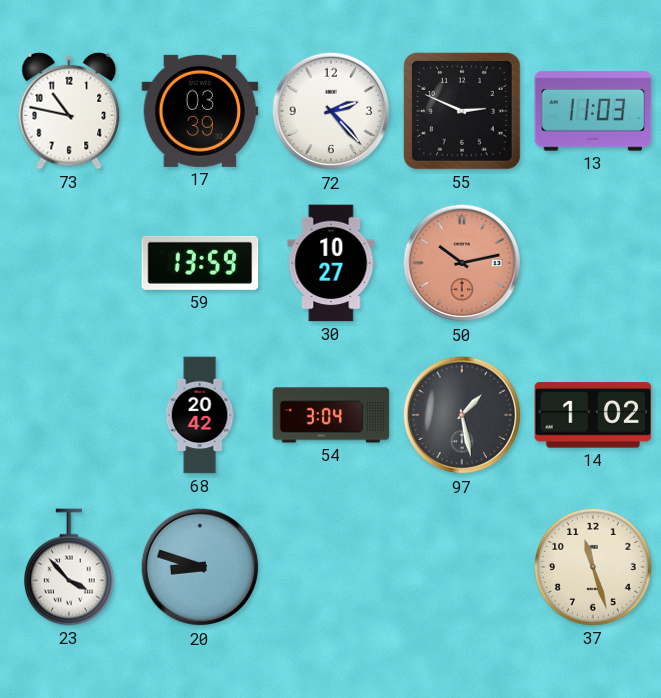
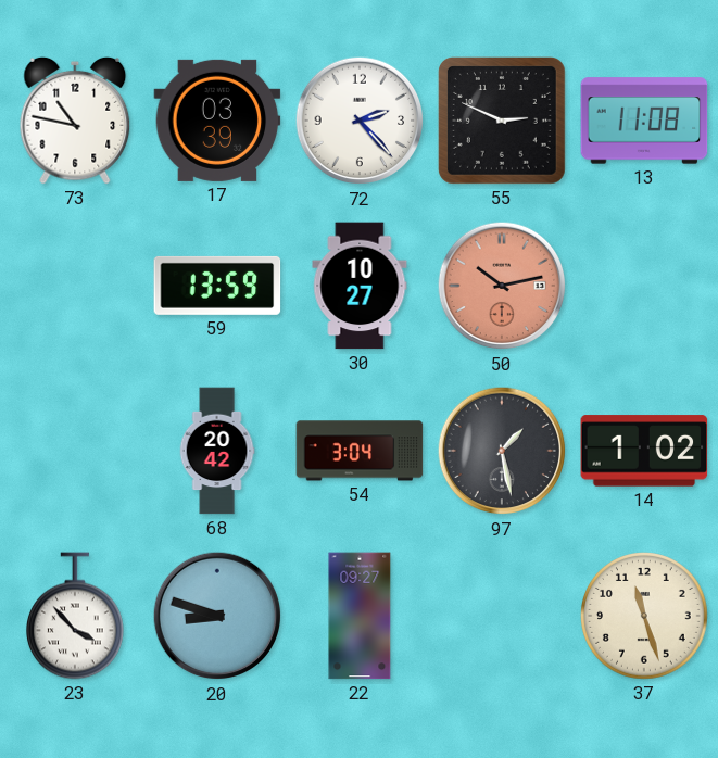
13: 11:03 -> 11:08 (644, 121)
22: none -> 09:27 (360, 616)
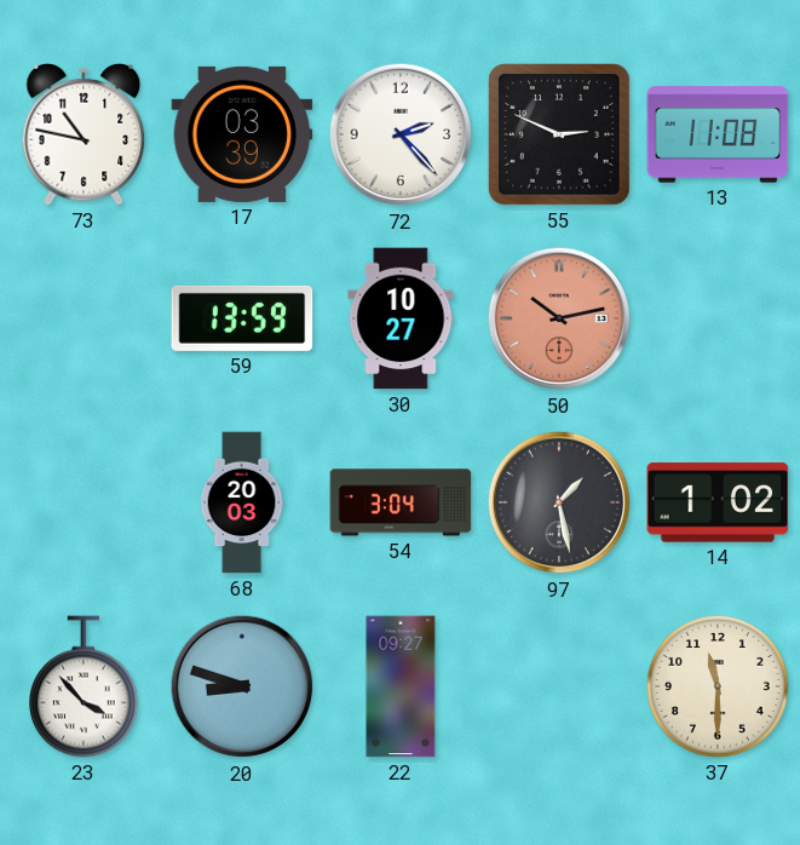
68: 20:42 -> 20:03 (242, 502)
37: 11:27 -> 11:30 (719, 688)
